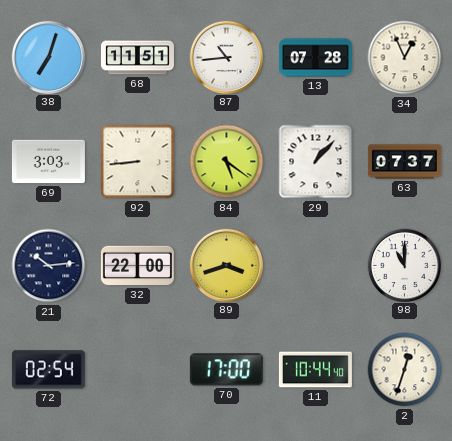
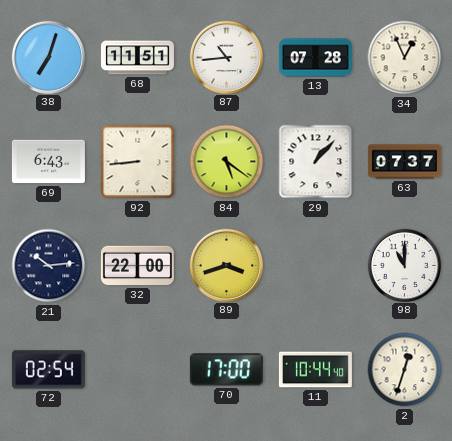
69: 3:03 -> 6:43 (48, 162)
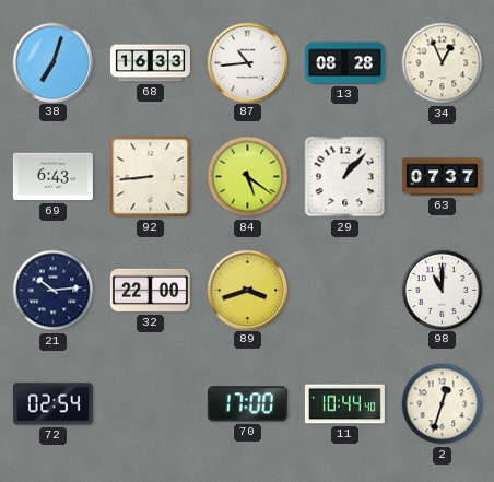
68: 11:51 -> 16:33 (150, 63)
13: 07:28 -> 08:28 (344, 63)
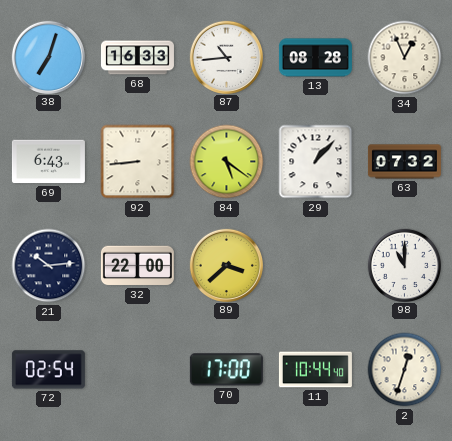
63: 07:37 -> 07:32 (404, 162)
89: 3:42 -> 3:38 (226, 265)
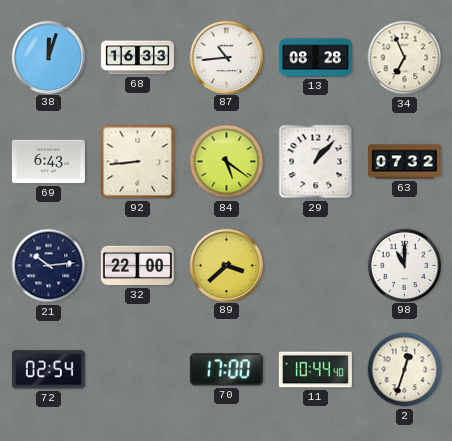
38: 7:03 -> 12:03 (48, 57)
34: 12:56 -> 6:56 (405, 58)
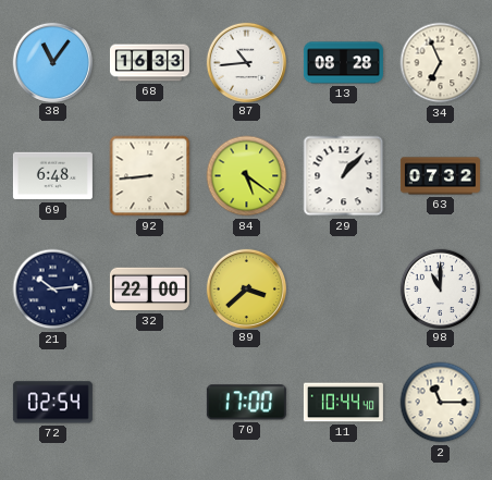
38: 12:03 -> 11:06 (52, 62)
69: 6:43 -> 6:48 (52, 176)
2: 12:33 -> 11:15 (441, 403)
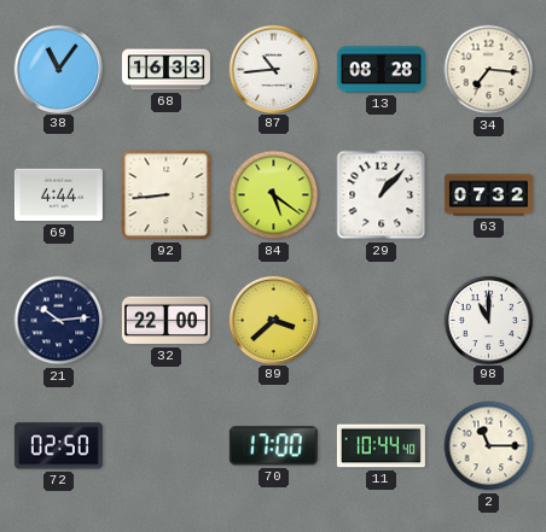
34: 6:56 -> 7:16 (489, 70)
69: 6:48 -> 4:44 (58, 195)
72: 02:54 -> 02:50 (58, 446)
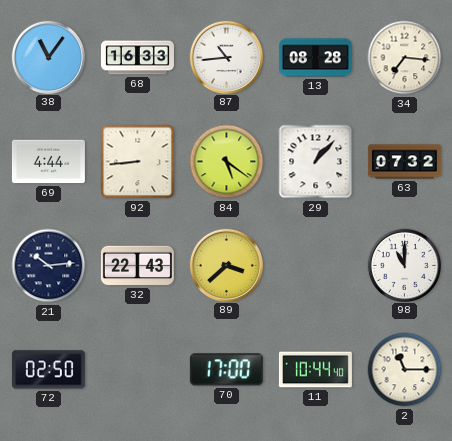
32: 22:00 -> 22:43 (137, 266)
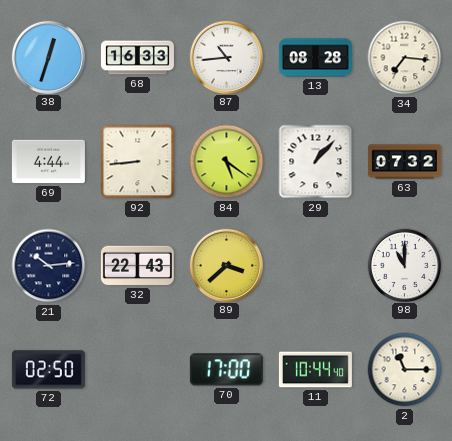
38: 11:06 -> 12:33 (48, 57)
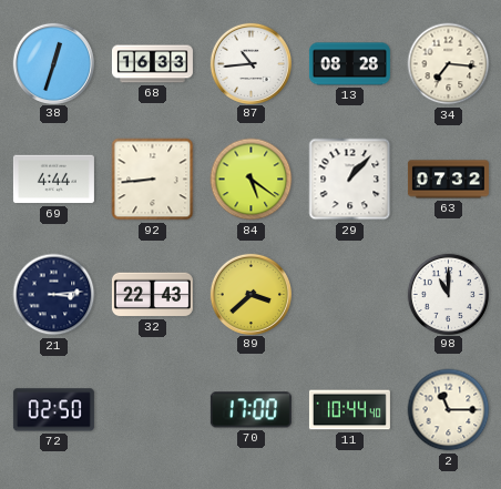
21: 10:14 -> 3:14 (54, 295)
